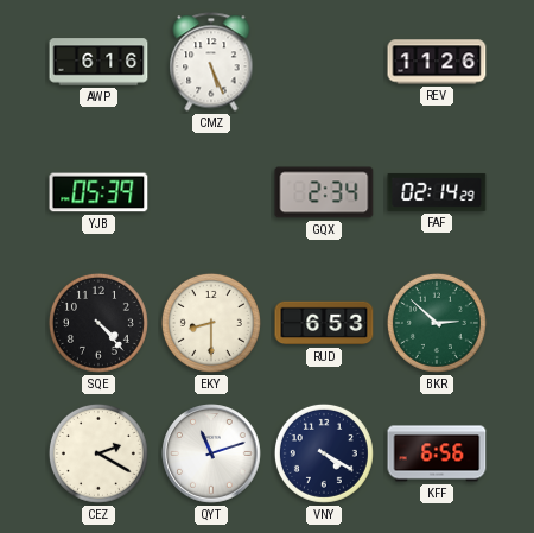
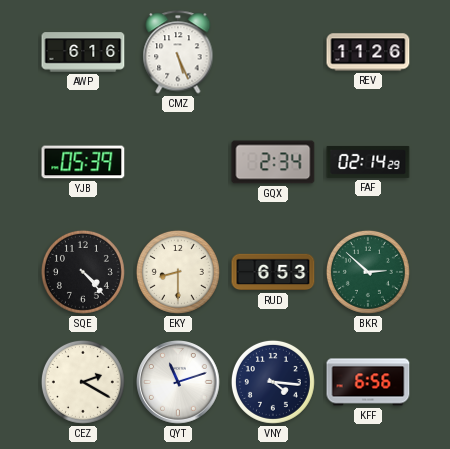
VNY: 4:20 -> 4:16 (273, 382)
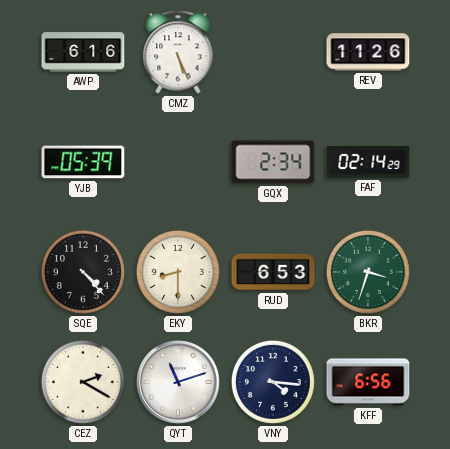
BKR: 2:52 -> 3:33 (368, 272)
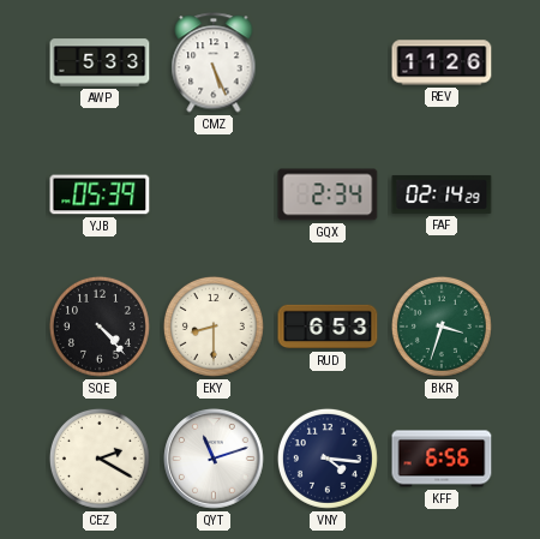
AWP: 6:16 -> 5:33 (100, 62)
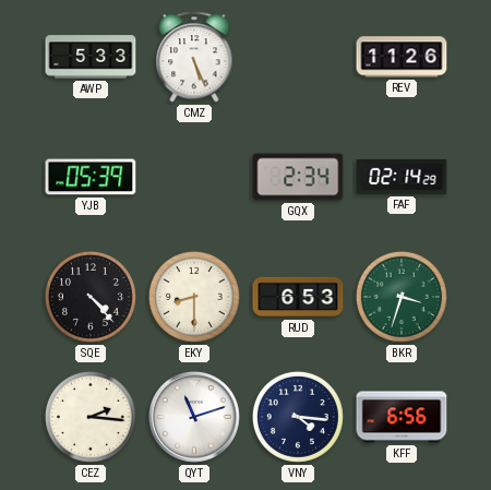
CEZ: 2:20 -> 2:16 (91, 417)
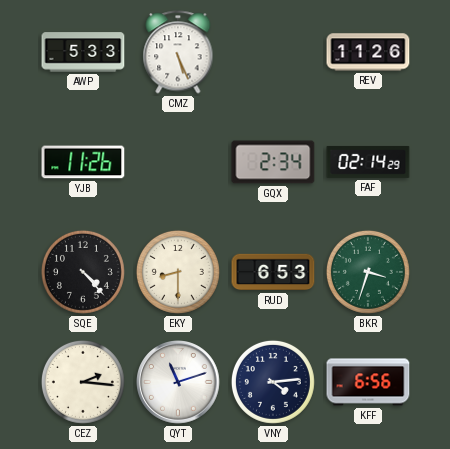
YJB: 05:39 -> 11:26 (83, 162)
VNY: 4:16 -> 4:14 (273, 382)
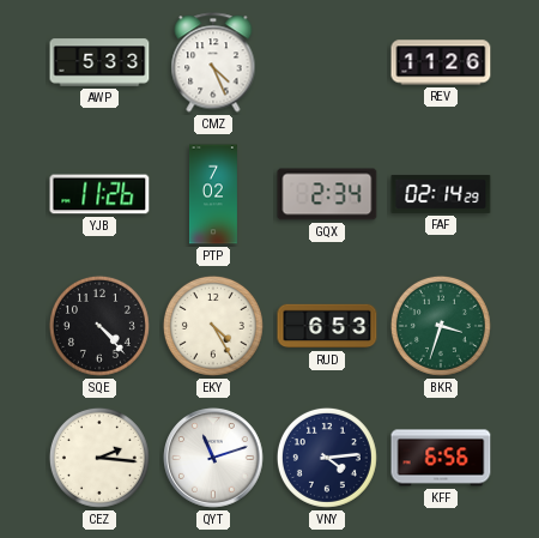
CMZ: 5:26 -> 4:26 (213, 62)
PTP: none -> 7:02 (213, 194)
EKY: 8:30 -> 4:25 (213, 326)
